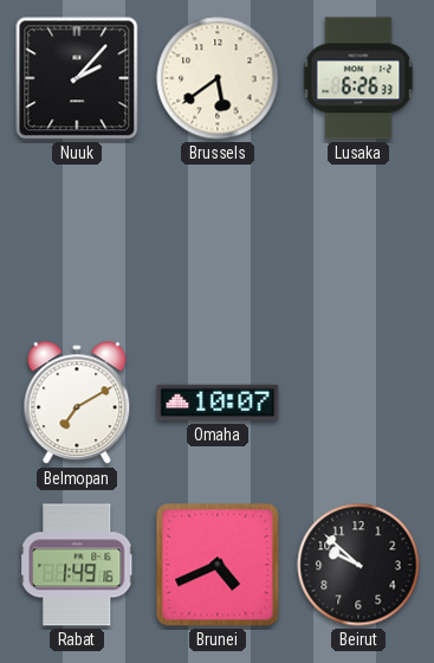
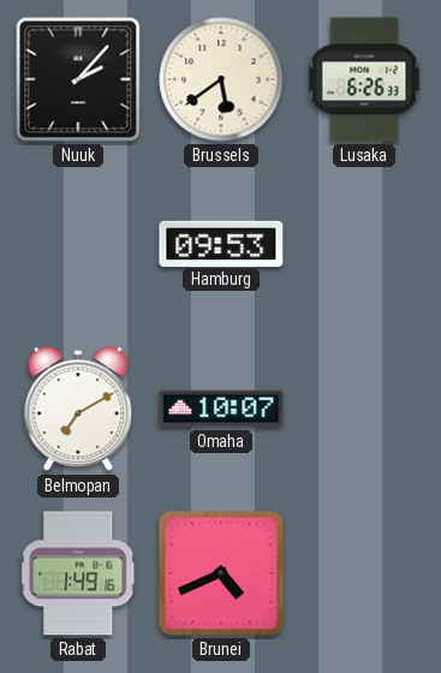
Hamburg: none -> 09:53 (221, 243)
Beirut: 9:52 -> none (358, 565)
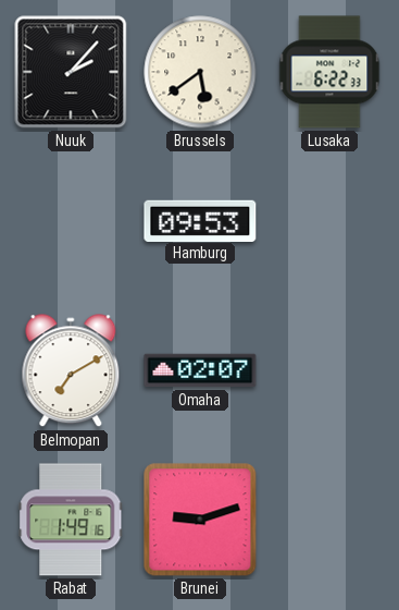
Lusaka: 6:26 -> 6:22 (329, 72)
Omaha: 10:07 -> 02:07 (200, 370)
Brunei: 4:41 -> 9:12 (200, 520)
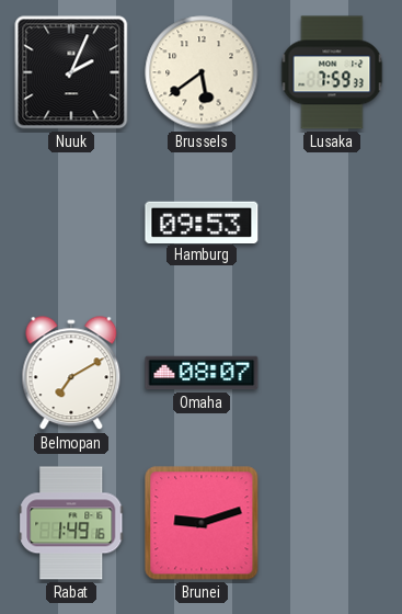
Nuuk: 2:07 -> 2:04 (71, 72)
Lusaka: 6:22 -> 7:59 (332, 72)
Omaha: 02:07 -> 08:07 (202, 373)
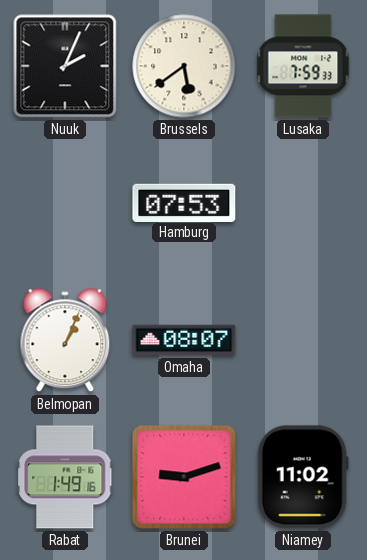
Hamburg: 09:53 -> 07:53 (184, 202)
Belmopan: 7:10 -> 1:04 (65, 341)
Niamey: none -> 11:02 (303, 477)
